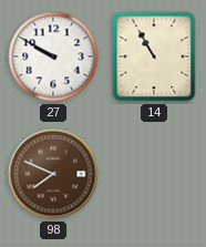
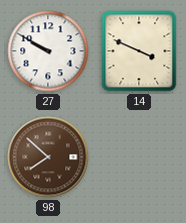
14: 10:55 -> 3:49 (139, 51)
98: 7:49 -> 7:52 (48, 157)
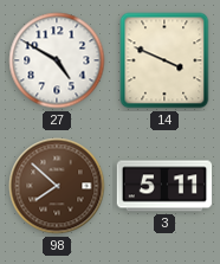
27: 9:50 -> 4:50 (57, 60)
3: none -> 5:11 (164, 186)
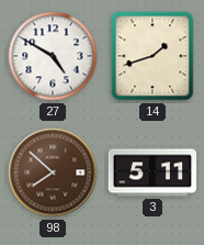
14: 3:49 -> 1:42 (152, 56)
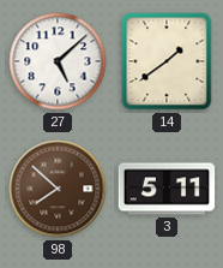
27: 4:50 -> 5:08 (58, 61)
14: 1:42 -> 1:39 (167, 61)
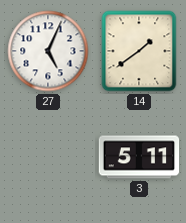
27: 5:08 -> 5:04 (48, 51)
98: 7:52 -> none (58, 189)
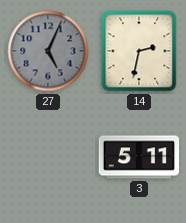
27 dial: white -> grey (48, 51)
14: 1:39 -> 2:32 (139, 51)
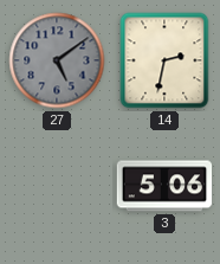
27: 5:04 -> 5:09 (57, 60)
3: 5:11 -> 5:06 (164, 186)
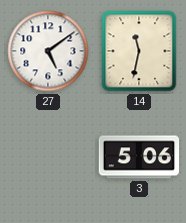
27 dial: grey -> white (48, 51)
14: 2:32 -> 11:32 (139, 51)
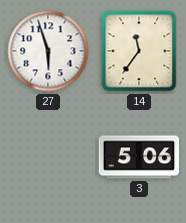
27: 5:09 -> 5:57 (48, 51)
14: 11:32 -> 11:36 (139, 51)
